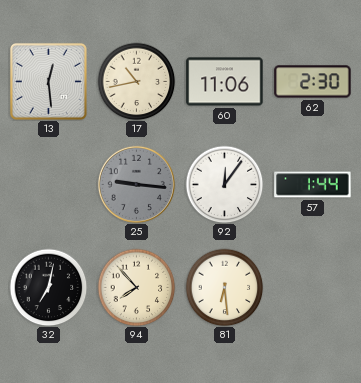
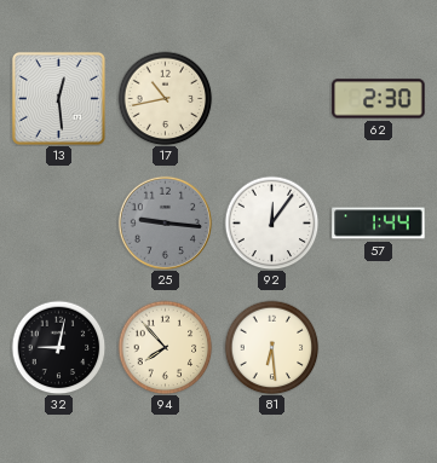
60: 11:06 -> none (225, 82)
32: 7:02 -> 9:02 (58, 347)
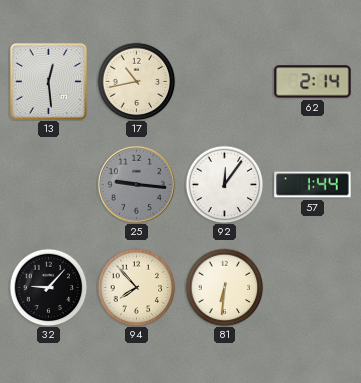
62: 2:30 -> 2:14 (313, 82)
32: 9:02 -> 9:07 (48, 287)
81: 6:29 -> 6:31 (224, 287)
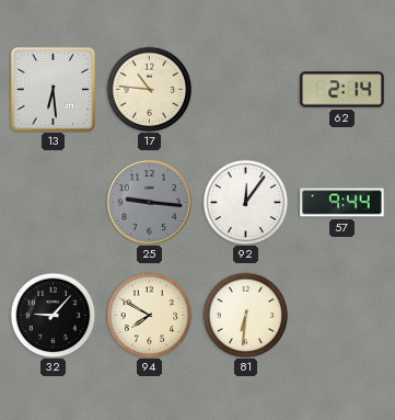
13: 12:29 -> 6:29 (53, 89)
17: 10:43 -> 10:46 (149, 89)
57: 1:44 -> 9:44 (342, 203)
94: 7:53 -> 7:50 (149, 315)
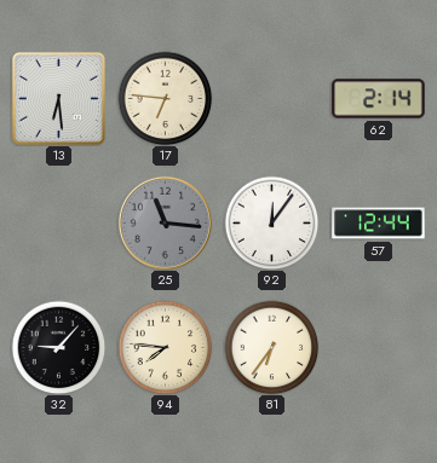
17: 10:46 -> 6:46 (165, 98)
25: 9:16 -> 11:16 (165, 222)
57: 9:44 -> 12:44 (379, 224)
94: 7:50 -> 7:46 (165, 347)
81: 6:31 -> 6:36 (271, 347)
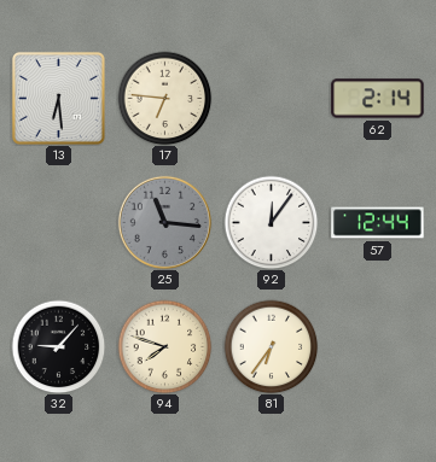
94: 7:46 -> 7:48 (164, 346)
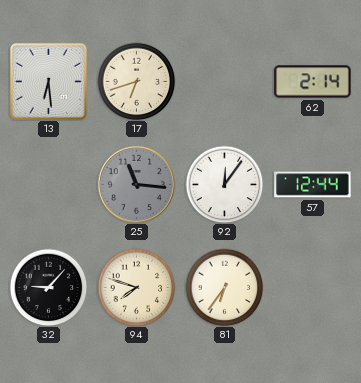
17: 6:46 -> 6:42 (136, 81)
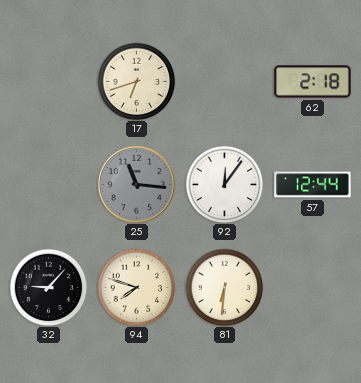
13: 6:29 -> none (48, 81)
62: 2:14 -> 2:18 (313, 82)
81: 6:36 -> 6:31 (224, 287)
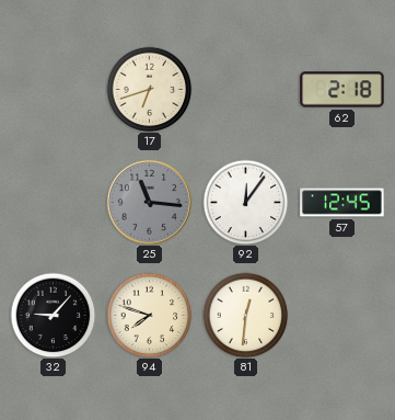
57: 12:44 -> 12:45 (342, 203)
81: 6:31 -> 12:31 (245, 315)
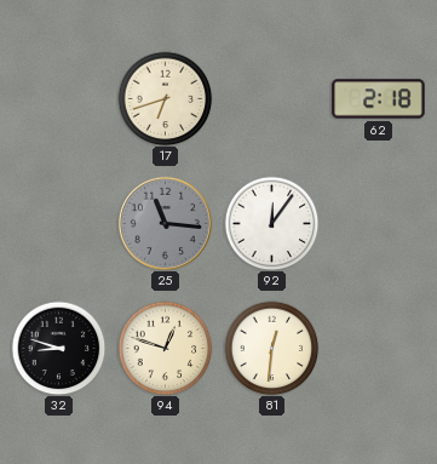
57: 12:45 -> none (342, 203)
32: 9:07 -> 8:48 (58, 348)
94: 7:48 -> 12:48 (165, 348)
